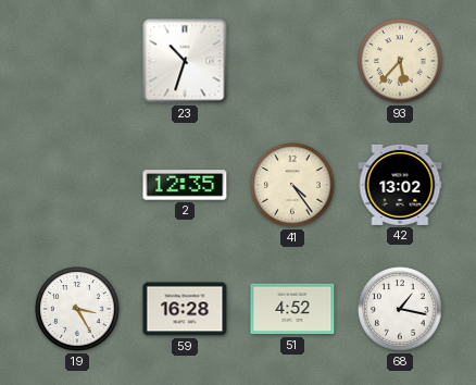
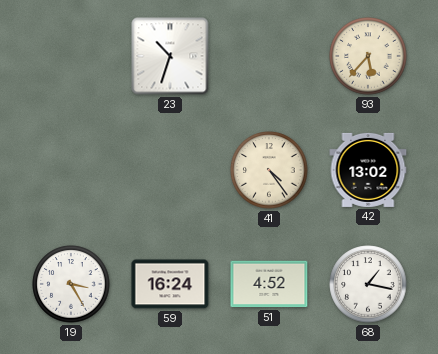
2: 12:35 -> none (185, 185)
59: 16:28 -> 16:24 (170, 284)
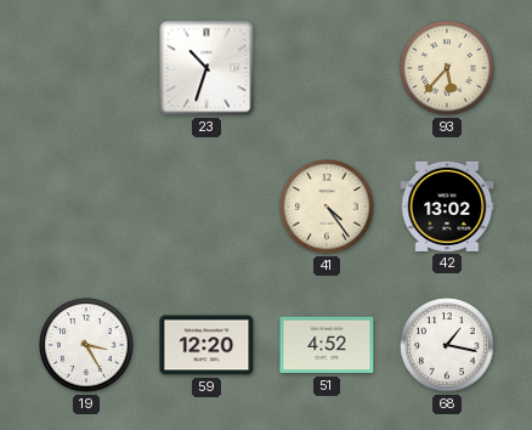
59: 16:24 -> 12:20 (206, 345)
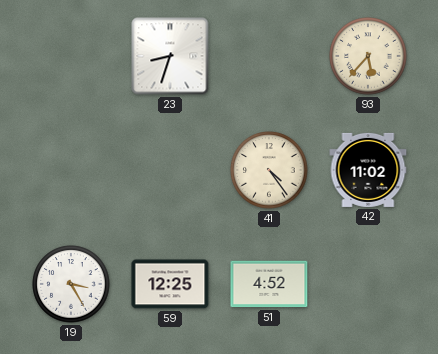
23: 10:33 -> 8:33 (170, 56)
42: 13:02 -> 11:02 (368, 170)
59: 12:20 -> 12:25 (170, 284)
68: 1:17 -> none (447, 345)
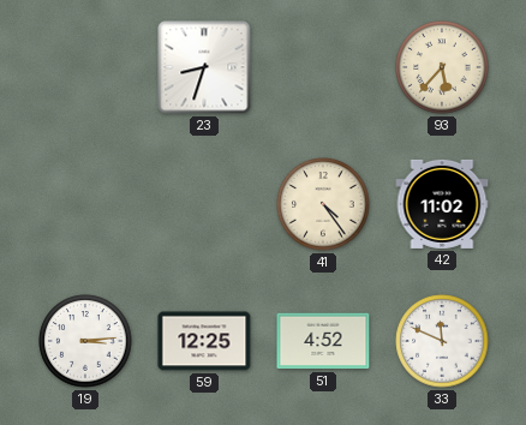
19: 3:25 -> 3:14 (85, 341)
33: none -> 11:49 (442, 341)
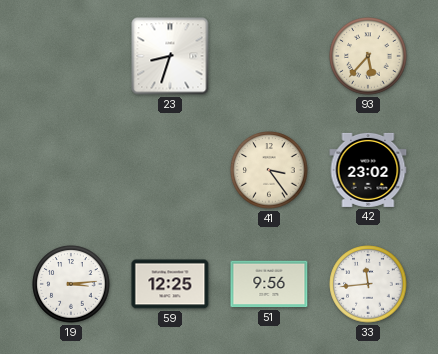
41: 4:24 -> 3:24 (269, 170)
42: 11:02 -> 23:02 (368, 170)
51: 4:52 -> 9:56 (269, 284)
33: 11:49 -> 11:44 (368, 284)
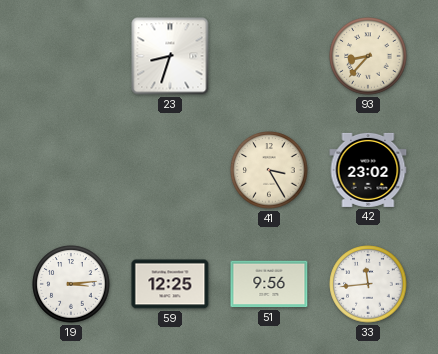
93: 5:37 -> 8:37 (368, 56)
41: 3:24 -> 3:25 (269, 170)
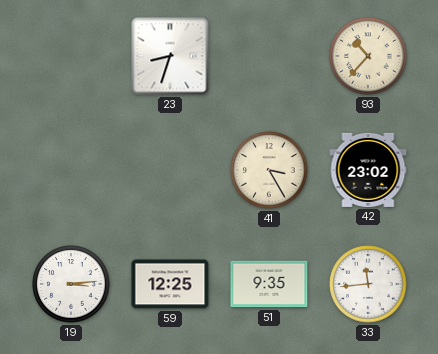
93: 8:37 -> 10:37 (368, 56)
51: 9:56 -> 9:35 (269, 284)
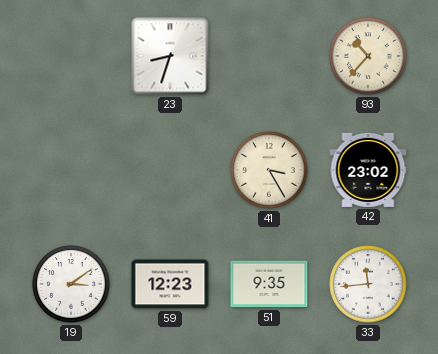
19: 3:14 -> 3:09 (71, 284)
59: 12:25 -> 12:23 (170, 284)
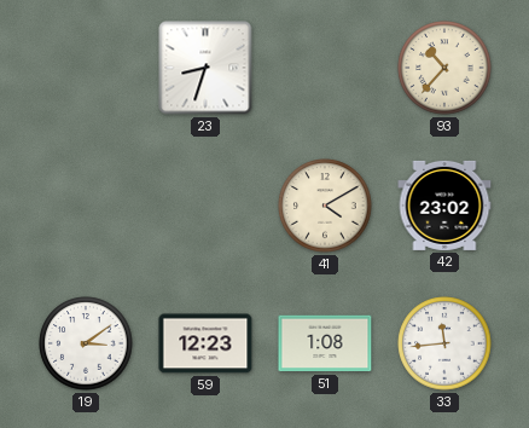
41: 3:25 -> 4:10 (325, 206)
51: 9:35 -> 1:08 (325, 343)
